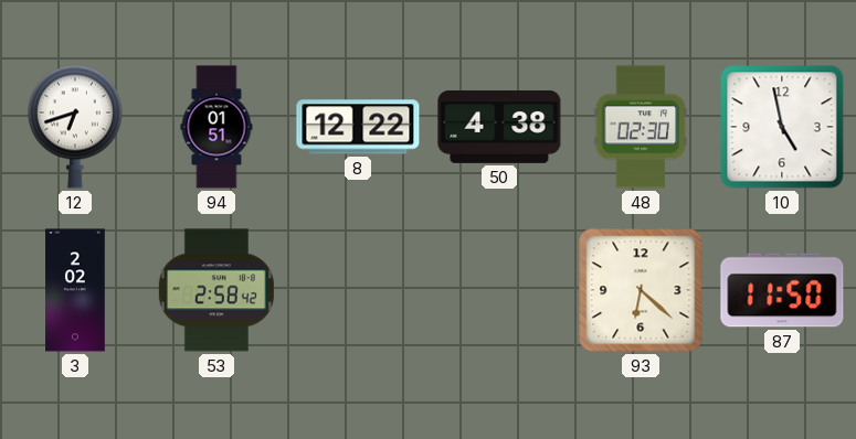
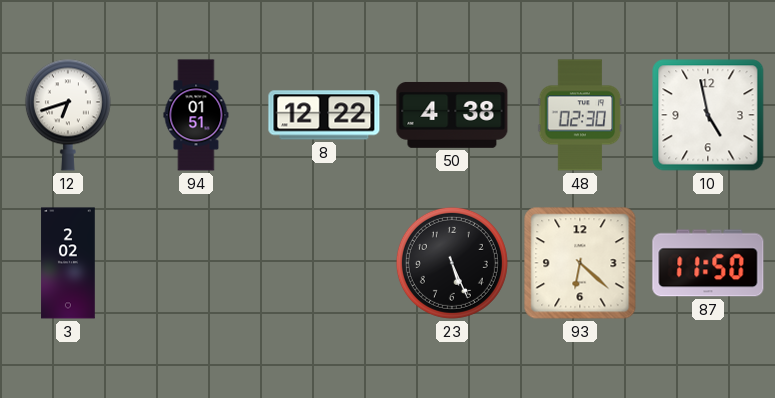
53: 2:58 -> none (216, 290)
23: none -> 5:26 (452, 263)
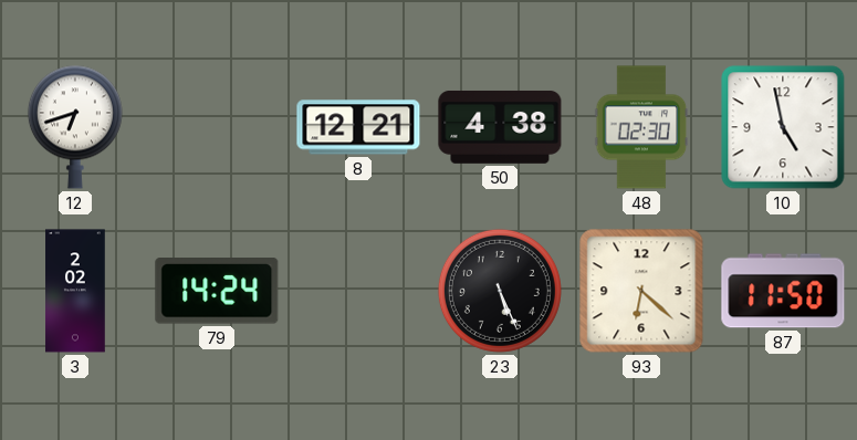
94: 01:51 -> none (196, 115)
8: 12:22 -> 12:21 (358, 127)
79: none -> 14:24 (217, 291)
